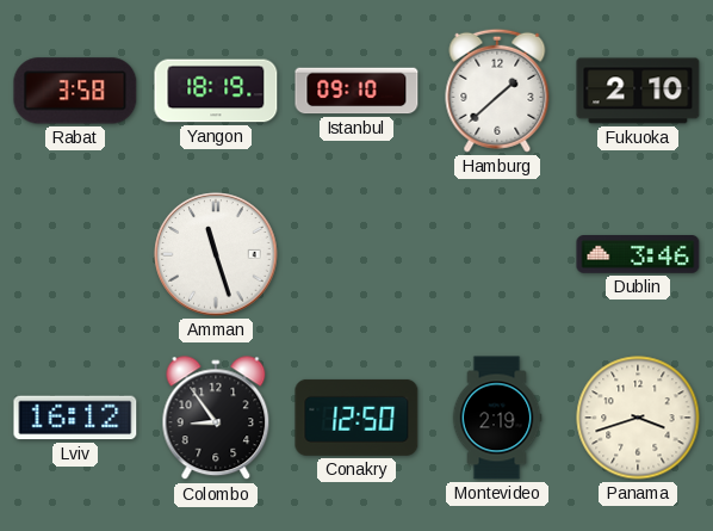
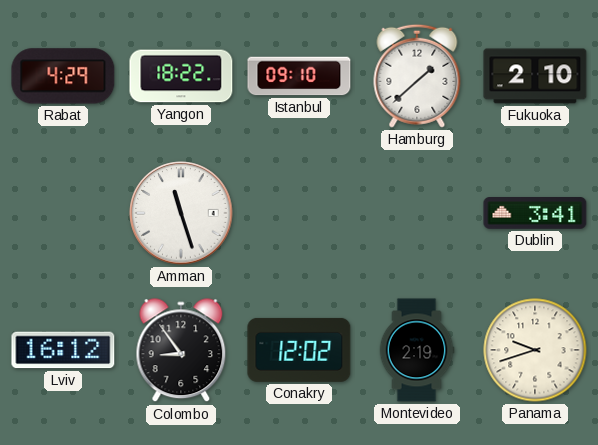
Rabat: 3:58 -> 4:29 (63, 76)
Yangon: 18:19 -> 18:22 (181, 76)
Dublin: 3:46 -> 3:41 (535, 214)
Conakry: 12:50 -> 12:02 (299, 350)
Panama: 3:42 -> 9:42 (535, 350)
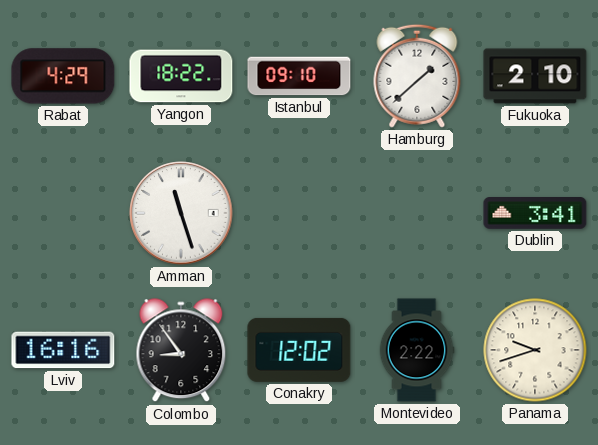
Lviv: 16:12 -> 16:16 (63, 350)
Montevideo: 2:19 -> 2:22 (417, 350)
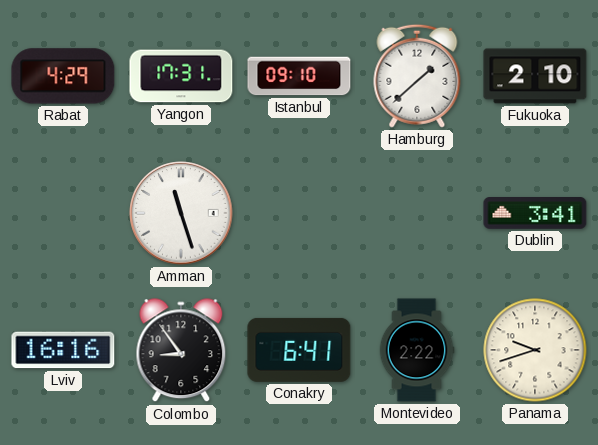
Yangon: 18:22 -> 17:31 (181, 76)
Conakry: 12:02 -> 6:41 (299, 350)
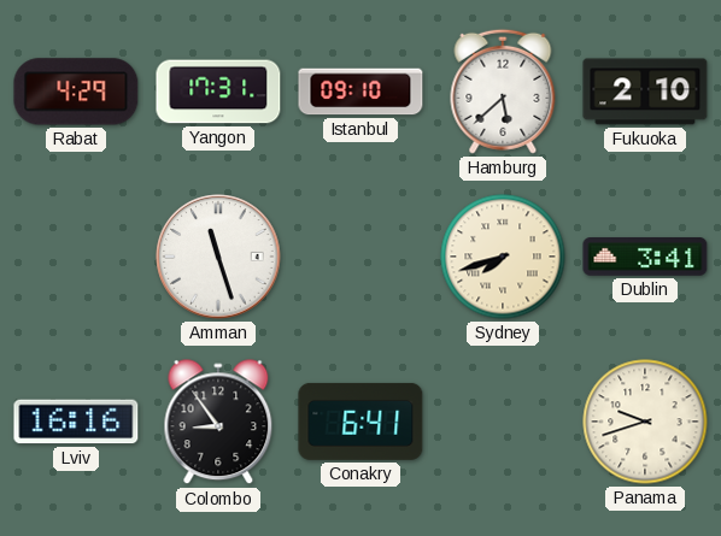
Hamburg: 1:38 -> 5:38 (503, 92)
Sydney: none -> 7:42 (503, 257)
Montevideo: 2:22 -> none (417, 350)
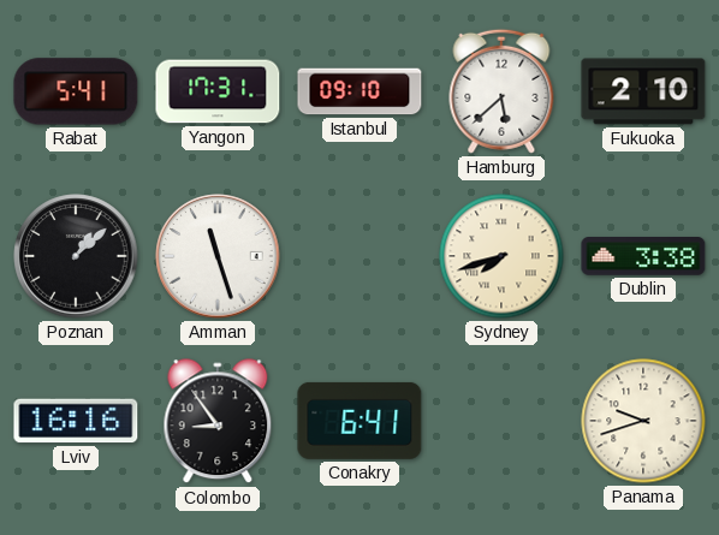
Rabat: 4:29 -> 5:41 (76, 91)
Poznan: none -> 1:08 (76, 256)
Dublin: 3:41 -> 3:38 (643, 257)
